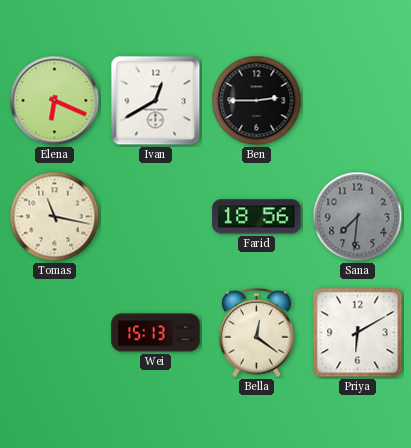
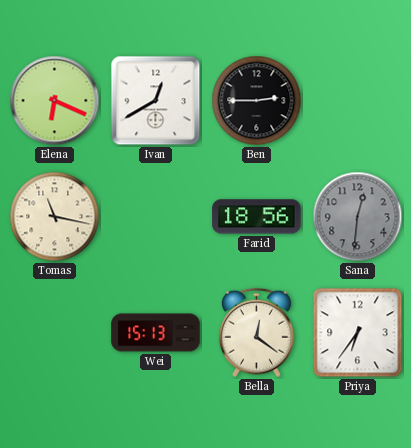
Sana: 7:31 -> 12:31 (358, 217)
Priya: 6:10 -> 6:36 (358, 333)
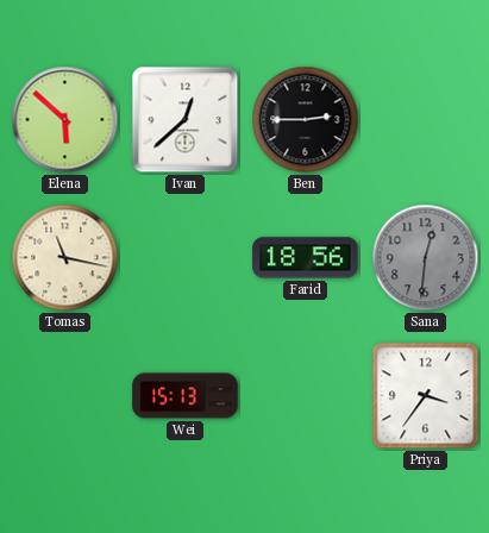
Elena: 6:19 -> 5:52 (65, 120)
Ivan: 12:40 -> 12:38 (186, 120)
Bella: 12:21 -> none (256, 333)
Priya: 6:36 -> 3:36 (426, 396)
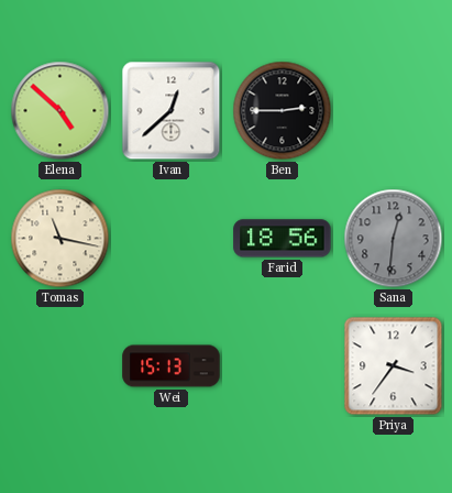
Elena: 5:52 -> 4:52 (60, 111)
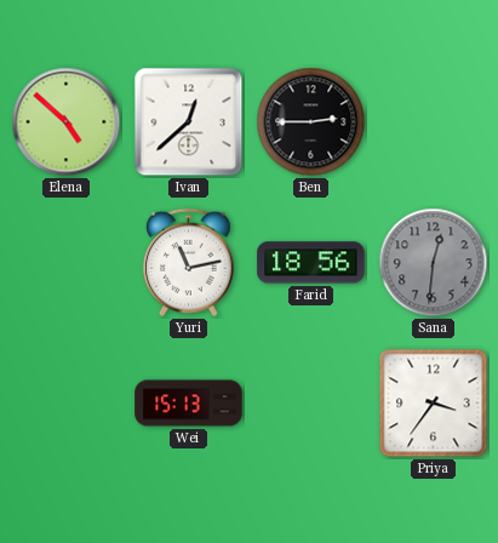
Tomas: 11:17 -> none (60, 239)
Yuri: none -> 11:13 (188, 263)
